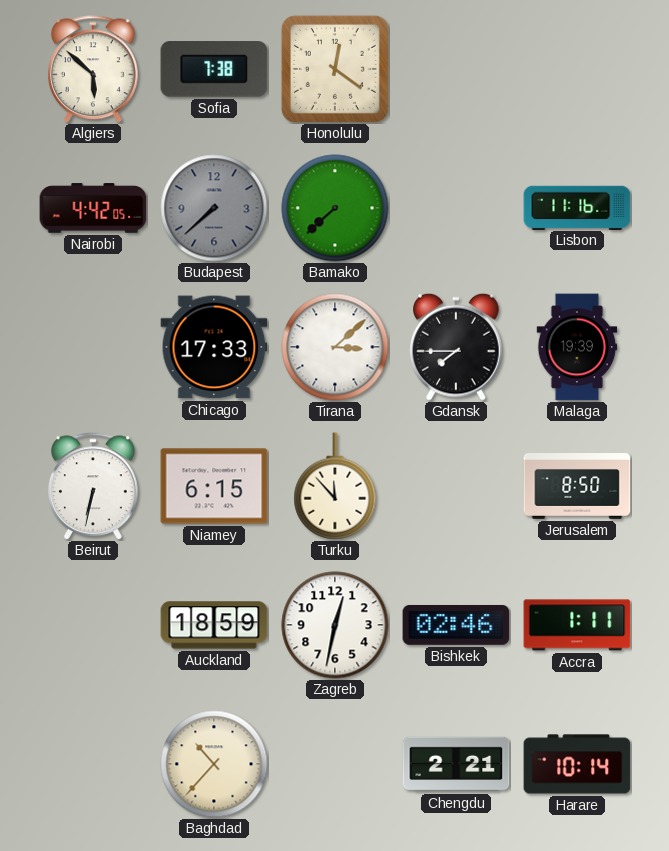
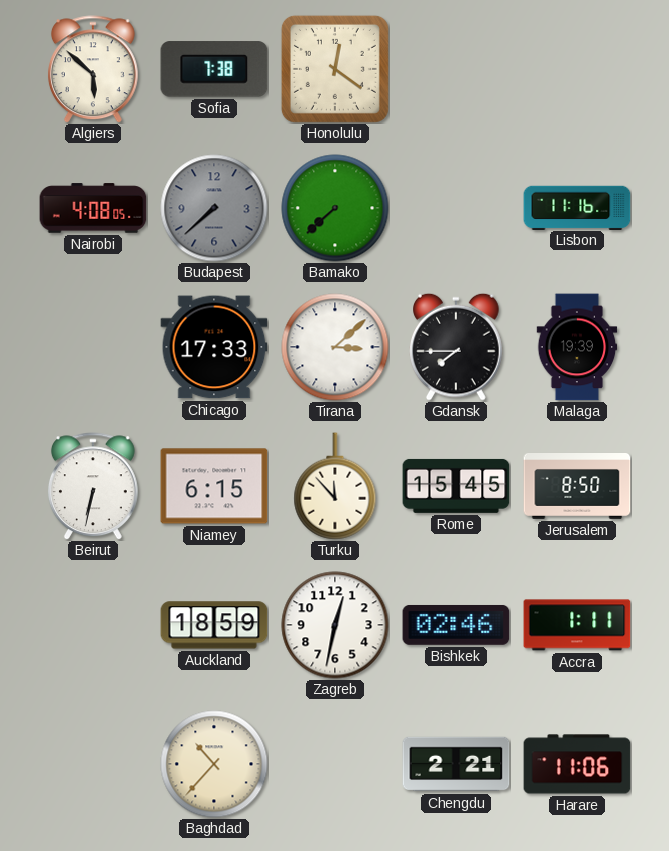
Nairobi: 4:42 -> 4:08 (93, 208)
Rome: none -> 15:45 (456, 486)
Harare: 10:14 -> 11:06 (577, 764)
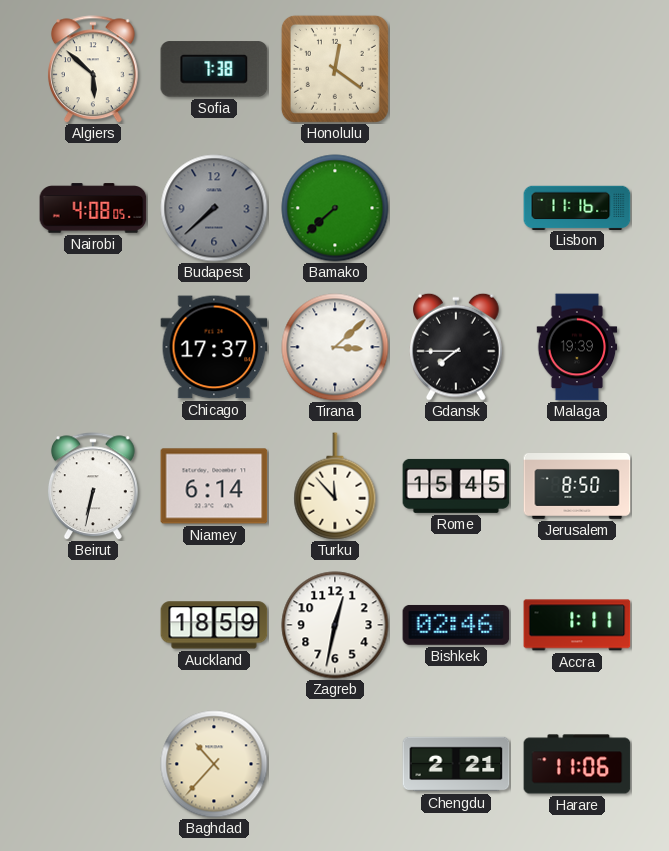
Chicago: 17:33 -> 17:37 (214, 347)
Niamey: 6:15 -> 6:14 (214, 486)
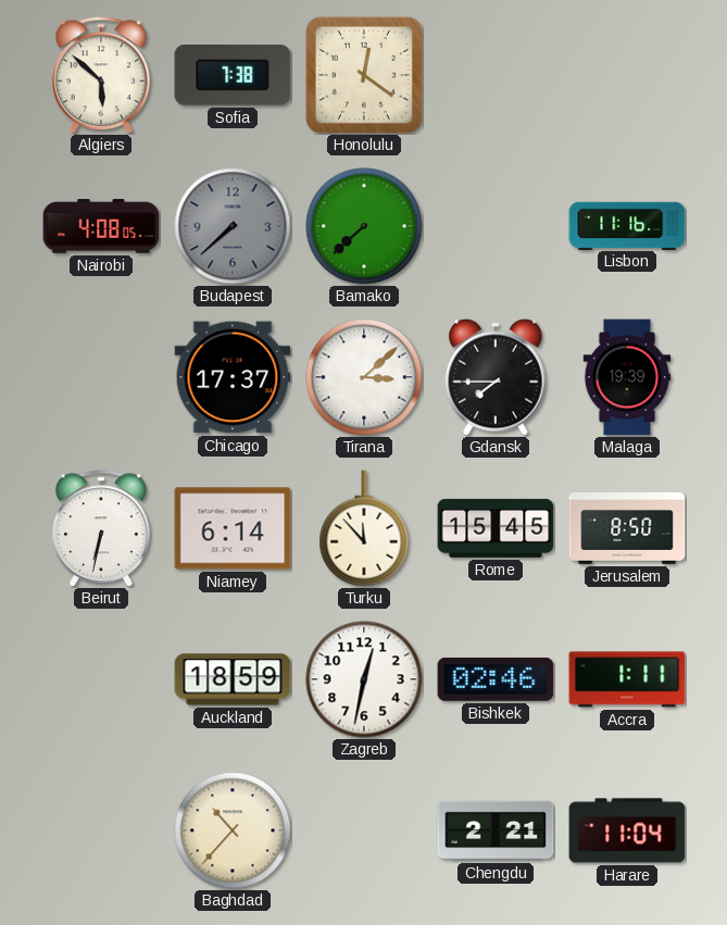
Harare: 11:06 -> 11:04 (627, 830)
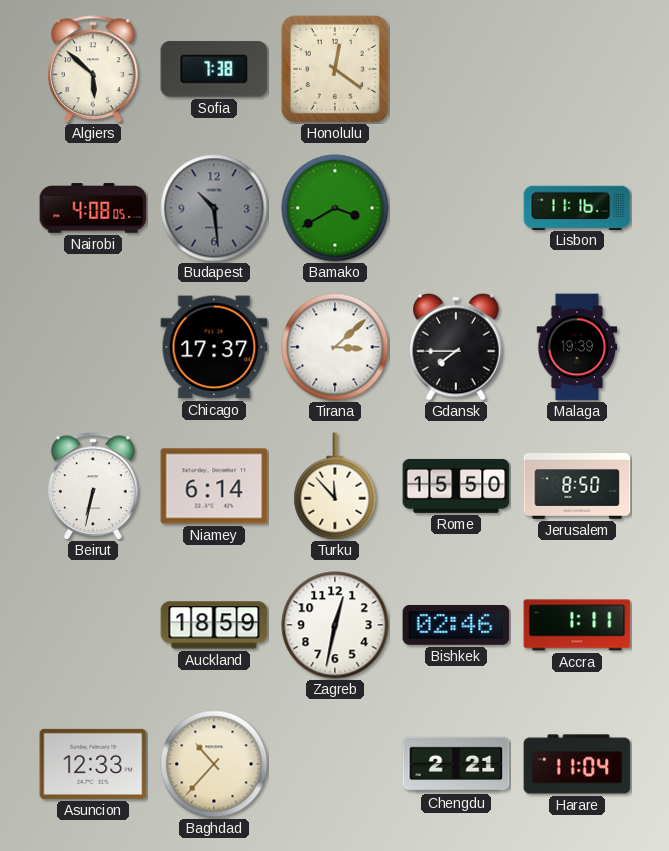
Budapest: 7:38 -> 10:29 (214, 208)
Bamako: 7:38 -> 3:40 (335, 208)
Rome: 15:45 -> 15:50 (456, 486)
Asuncion: none -> 12:33 (93, 764)
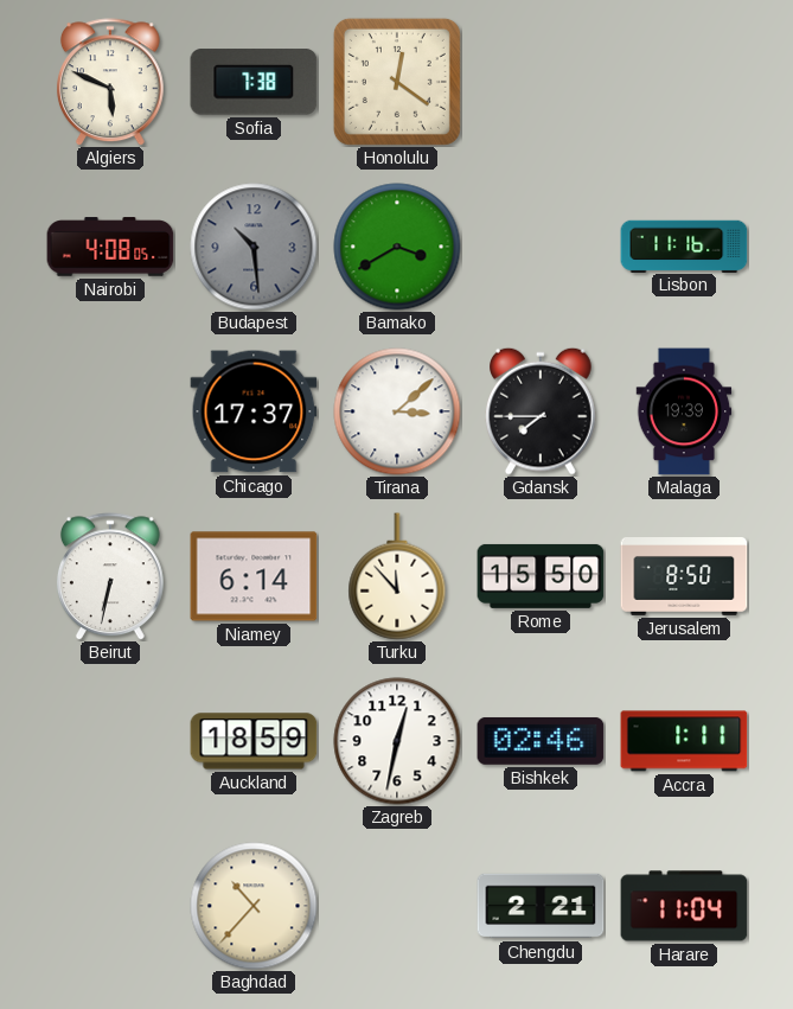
Algiers: 5:52 -> 5:49 (110, 82)
Asuncion: 12:33 -> none (93, 764)
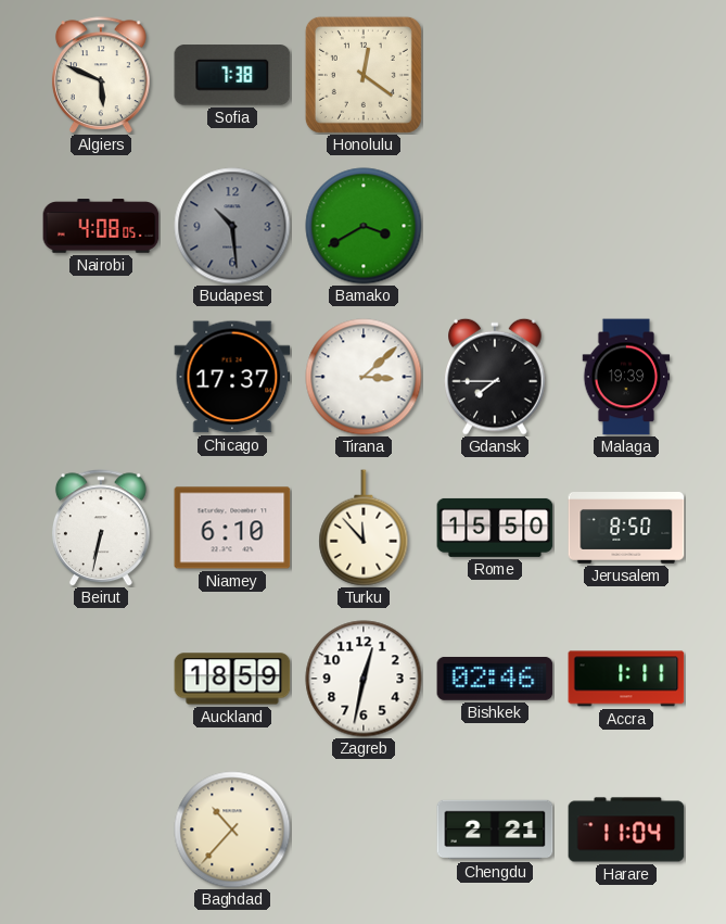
Lisbon: 11:16 -> none (684, 245)
Niamey: 6:14 -> 6:10 (232, 528)
